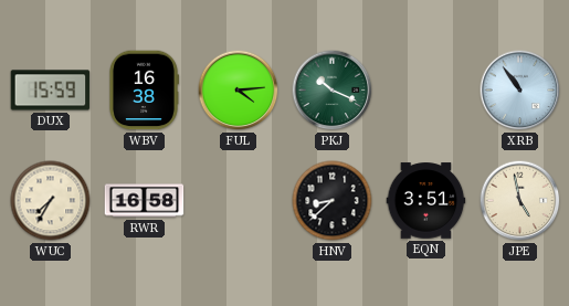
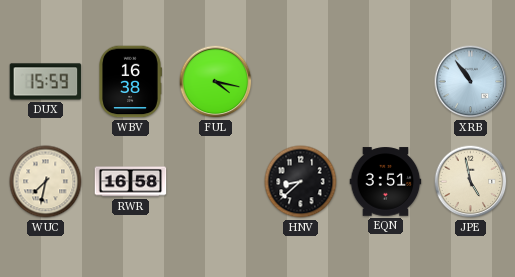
FUL: 4:14 -> 4:17 (216, 82)
PKJ: 10:19 -> none (333, 91)
WUC: 7:35 -> 7:32 (46, 182)
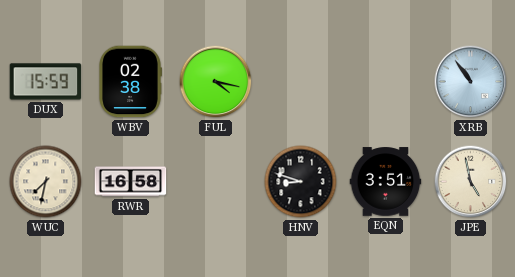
WBV: 16:38 -> 02:38 (131, 82)
HNV: 8:38 -> 8:48 (301, 182)
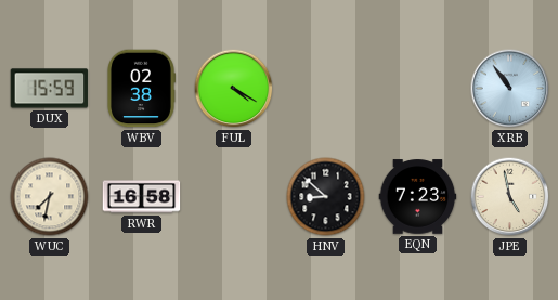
FUL: 4:17 -> 4:20 (234, 89)
HNV: 8:48 -> 8:52 (326, 197)
EQN: 3:51 -> 7:23 (418, 197)
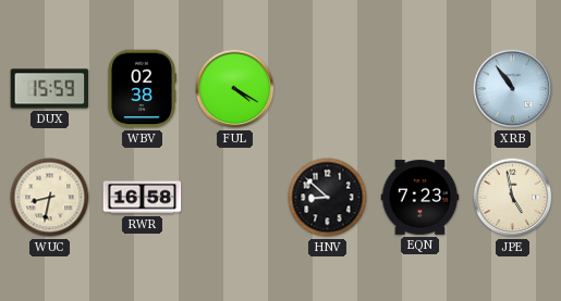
WUC: 7:32 -> 8:32 (50, 198)
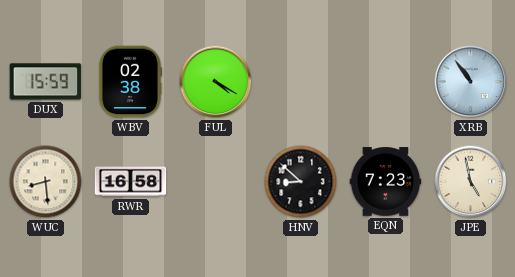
WUC: 8:32 -> 8:29 (46, 182)
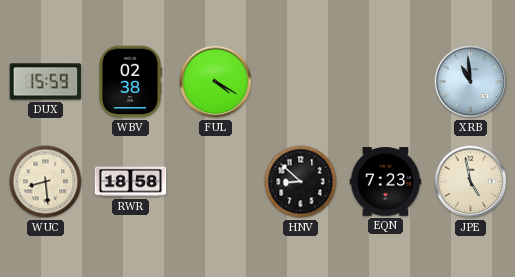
XRB: 10:54 -> 10:59 (471, 82)
RWR: 16:58 -> 18:58 (131, 182)
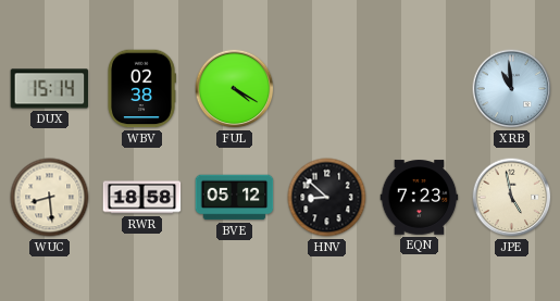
DUX: 15:59 -> 15:14 (50, 89)
BVE: none -> 05:12 (235, 198)
